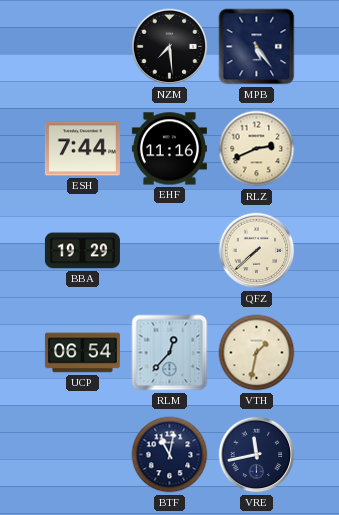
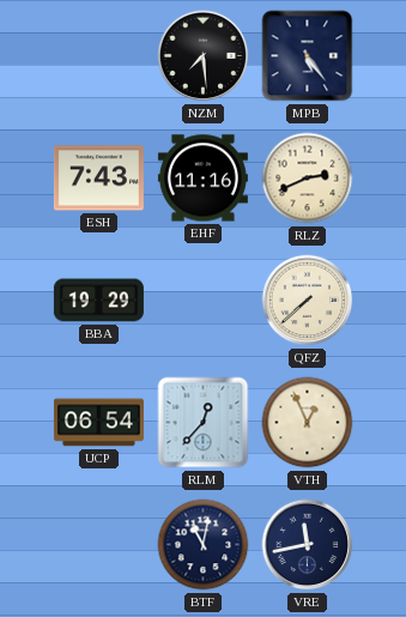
ESH: 7:44 -> 7:43 (98, 179)
VTH: 1:32 -> 12:56 (308, 423)
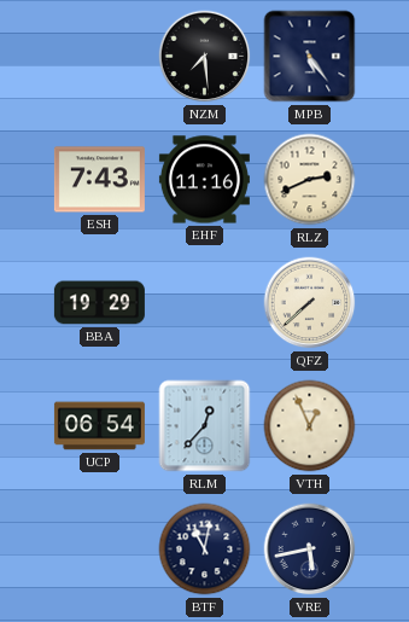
VRE: 11:43 -> 5:43 (310, 550)
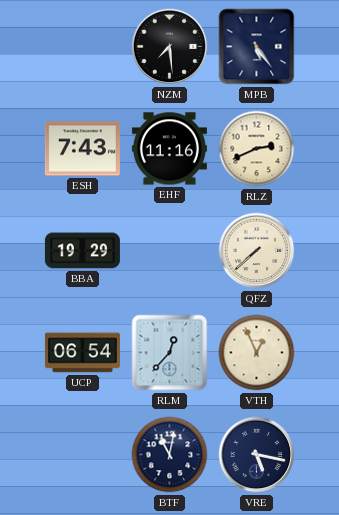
VRE: 5:43 -> 5:17 (257, 455)
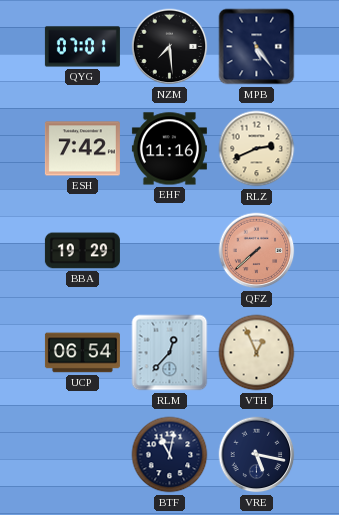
QYG: none -> 07:01 (82, 47)
ESH: 7:43 -> 7:42 (82, 149)
QFZ dial: cream -> salmon (257, 251)
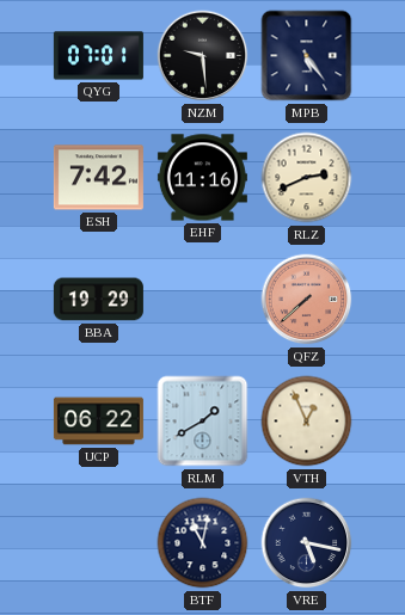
NZM: 7:29 -> 9:29 (203, 56)
UCP: 06:54 -> 06:22 (98, 422)
RLM: 12:37 -> 1:40 (203, 422)
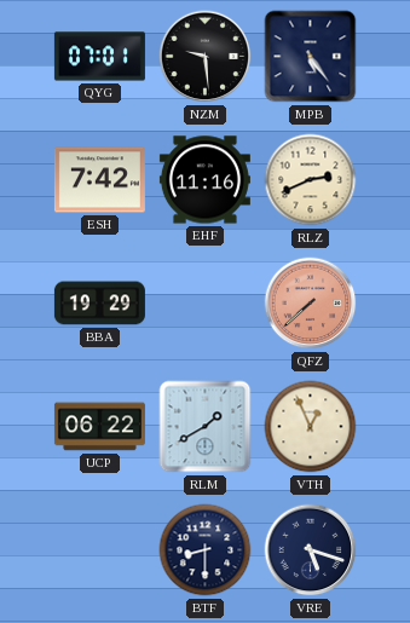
BTF: 11:02 -> 8:30 (206, 550)
VRE: 5:17 -> 5:18 (311, 550)
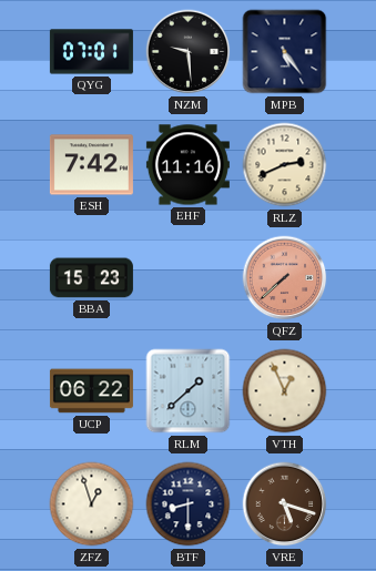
BBA: 19:29 -> 15:23 (91, 278)
RLM: 1:40 -> 1:38 (189, 391)
ZFZ: none -> 12:57 (92, 504)
VRE dial: navy -> brown (285, 504)
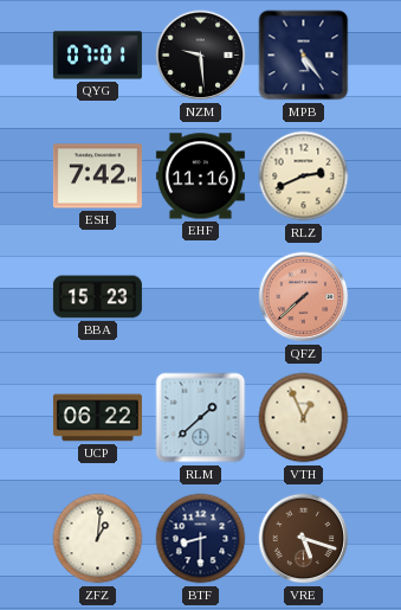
ZFZ: 12:57 -> 1:01 (98, 539)
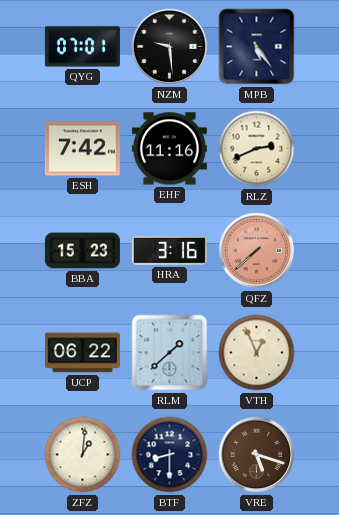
HRA: none -> 3:16 (169, 250)
